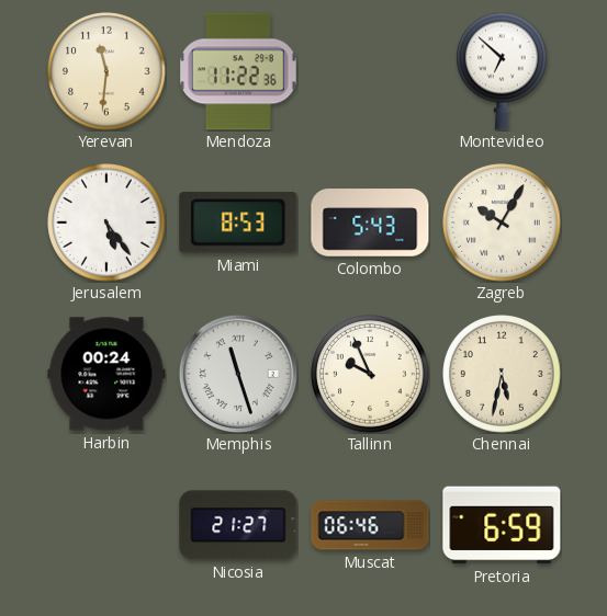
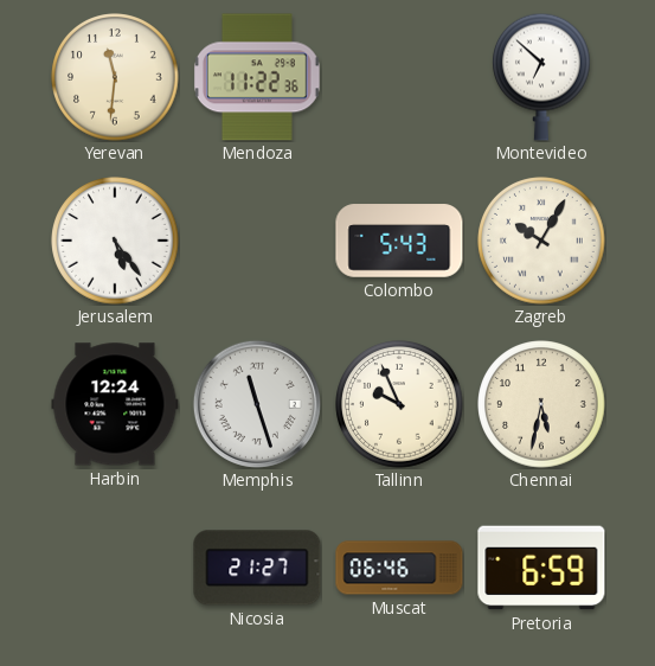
Miami: 8:53 -> none (238, 223)
Harbin: 00:24 -> 12:24 (115, 404)
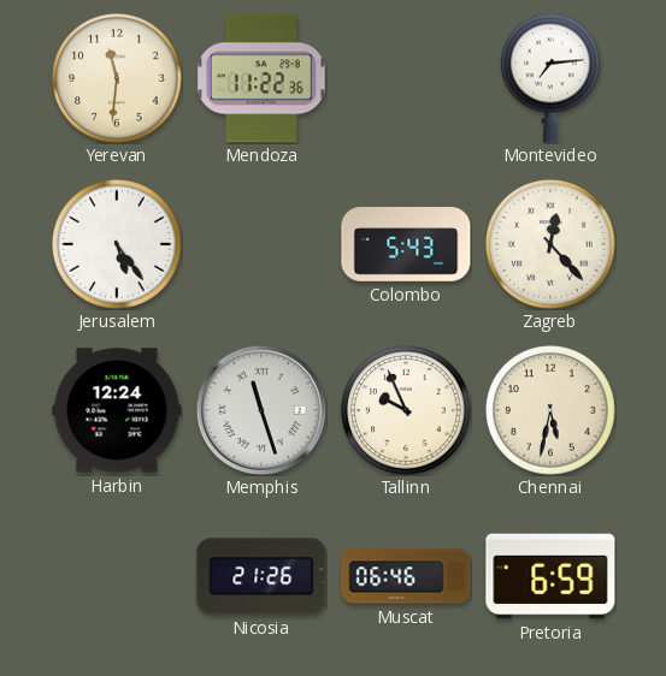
Montevideo: 6:52 -> 7:14 (552, 78)
Zagreb: 10:05 -> 12:23 (550, 244)
Nicosia: 21:27 -> 21:26 (261, 576)
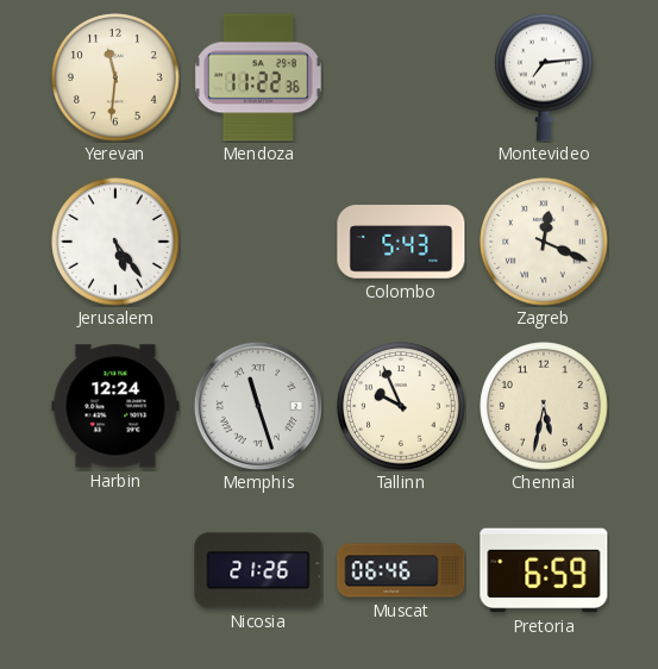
Zagreb: 12:23 -> 12:19 (544, 242)
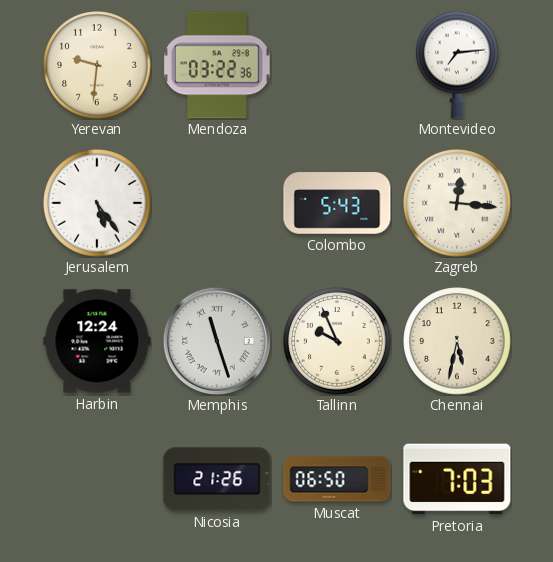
Yerevan: 11:31 -> 9:31 (97, 65)
Mendoza: 11:22 -> 03:22 (217, 65)
Zagreb: 12:19 -> 12:16 (457, 203)
Muscat: 06:46 -> 06:50 (337, 479)
Pretoria: 6:59 -> 7:03 (457, 479)
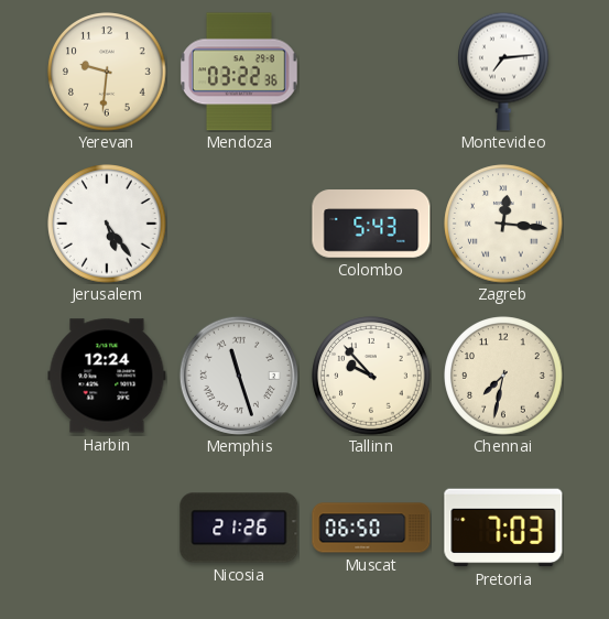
Tallinn: 9:56 -> 9:53 (371, 376)
Chennai: 5:32 -> 7:32 (503, 376)
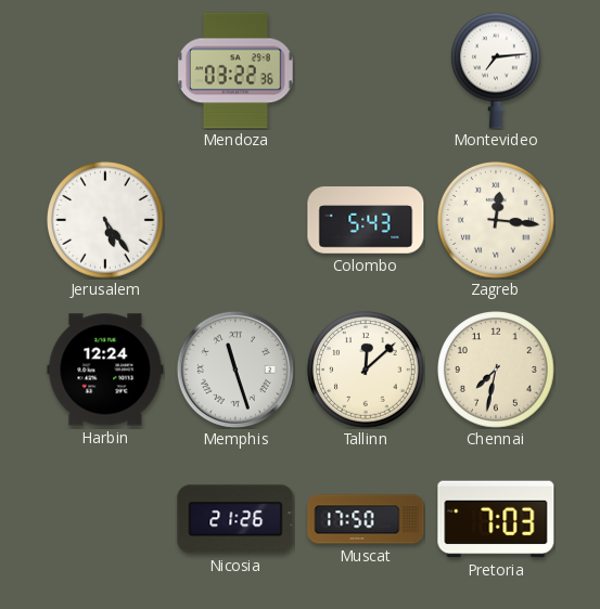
Yerevan: 9:31 -> none (107, 72)
Tallinn: 9:53 -> 12:08 (366, 370)
Muscat: 06:50 -> 17:50 (366, 519)
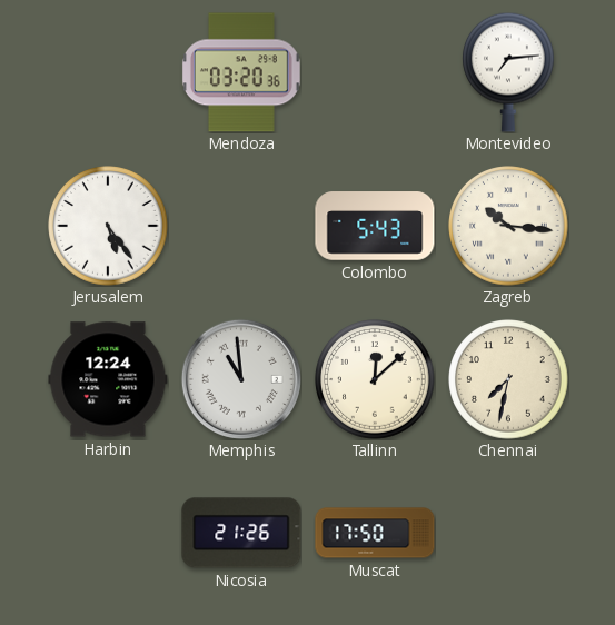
Mendoza: 03:22 -> 03:20 (241, 72)
Zagreb: 12:16 -> 10:16 (508, 226)
Memphis: 11:27 -> 10:59 (241, 379)
Pretoria: 7:03 -> none (496, 519)
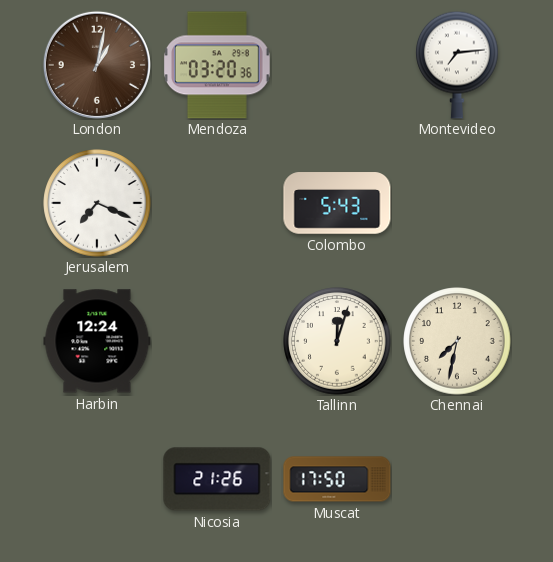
London: none -> 1:02 (97, 65)
Jerusalem: 5:24 -> 7:19 (97, 203)
Zagreb: 10:16 -> none (508, 226)
Memphis: 10:59 -> none (241, 379)
Tallinn: 12:08 -> 12:03 (337, 341)
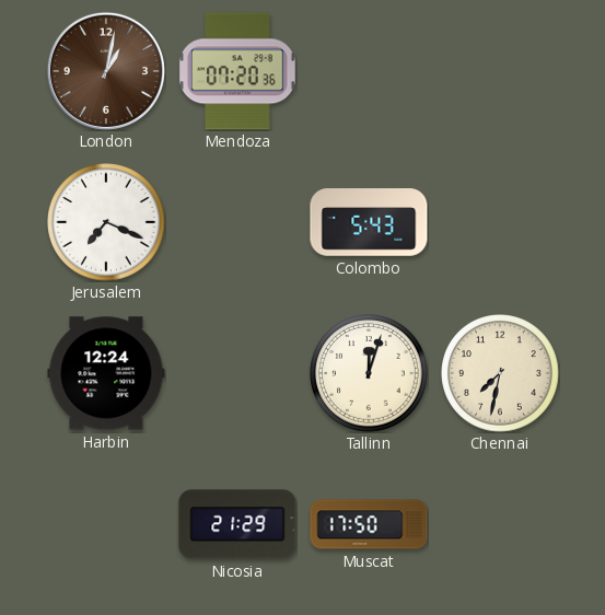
Mendoza: 03:20 -> 07:20 (237, 71)
Montevideo: 7:14 -> none (458, 65)
Nicosia: 21:26 -> 21:29 (237, 524)
